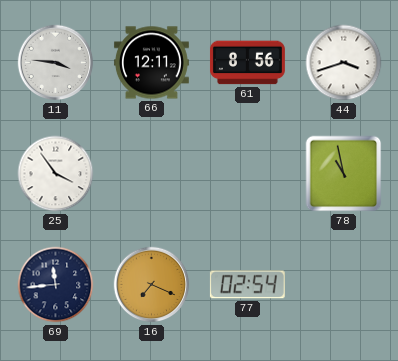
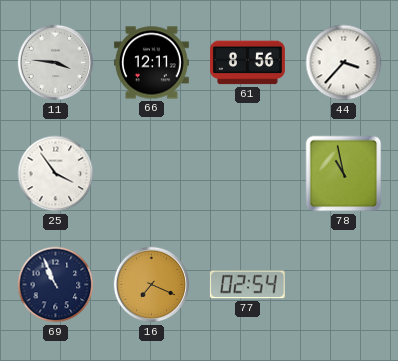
44: 3:42 -> 3:37 (344, 63)
69: 11:44 -> 10:56 (56, 285)
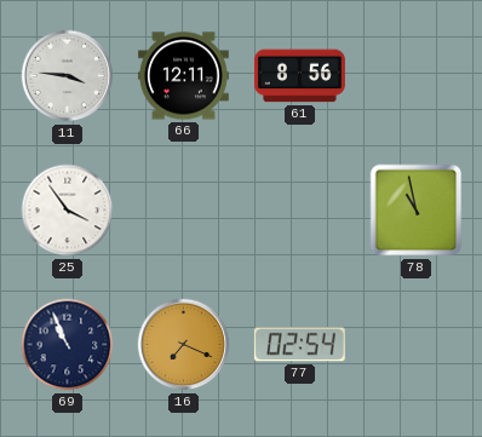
44: 3:37 -> none (344, 63)
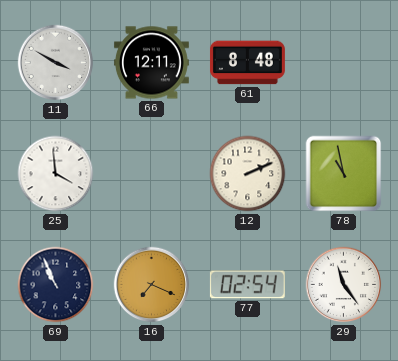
11: 3:46 -> 3:50 (56, 63)
61: 8:56 -> 8:48 (247, 63)
25: 3:54 -> 3:59 (56, 174)
12: none -> 2:11 (248, 174)
29: none -> 11:24 (344, 285)
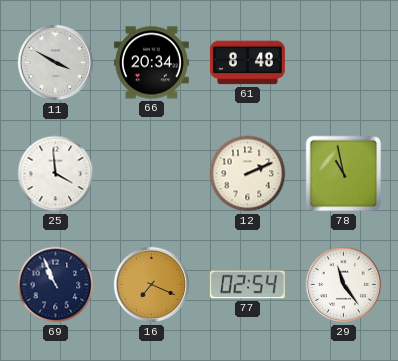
66: 12:11 -> 20:34 (151, 63)
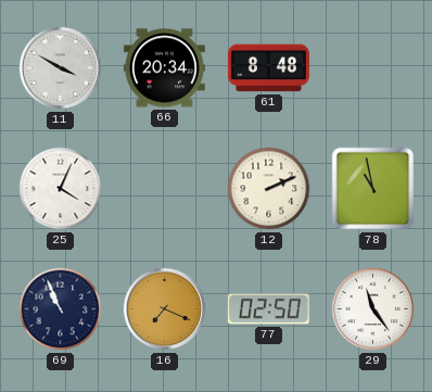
25: 3:59 -> 4:04 (61, 189)
77: 02:54 -> 02:50 (268, 309)
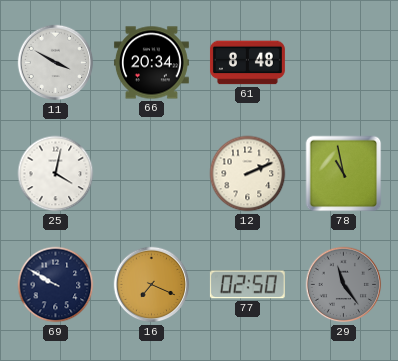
25: 4:04 -> 4:02 (56, 174)
69: 10:56 -> 9:50 (56, 285)
29 dial: white -> grey (344, 285)
